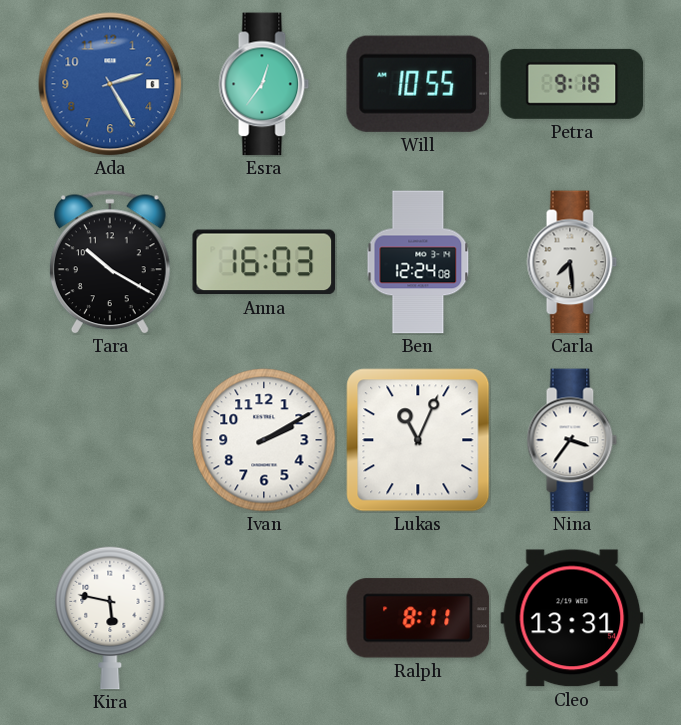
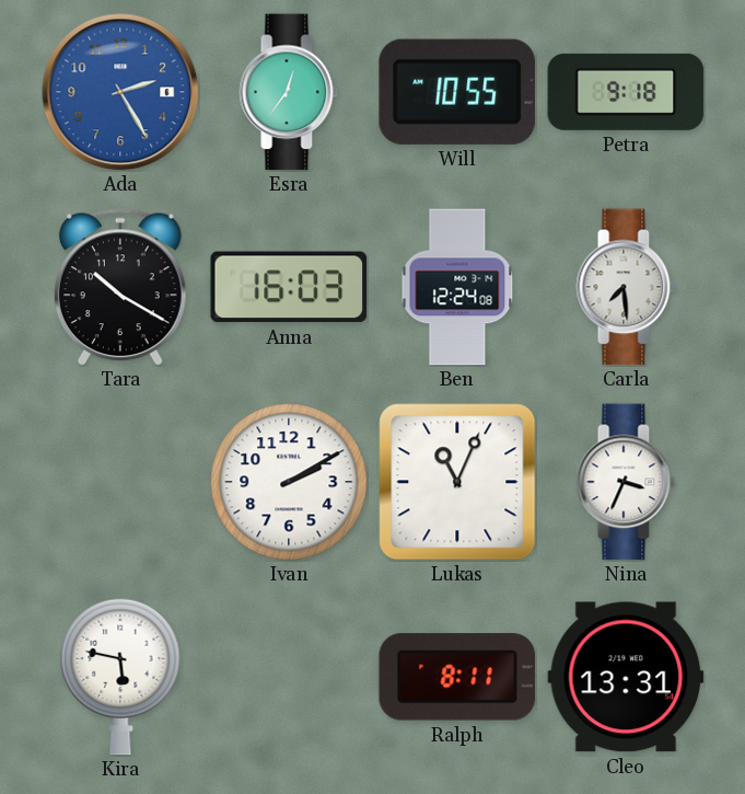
Nina: 3:36 -> 3:34 (626, 482)
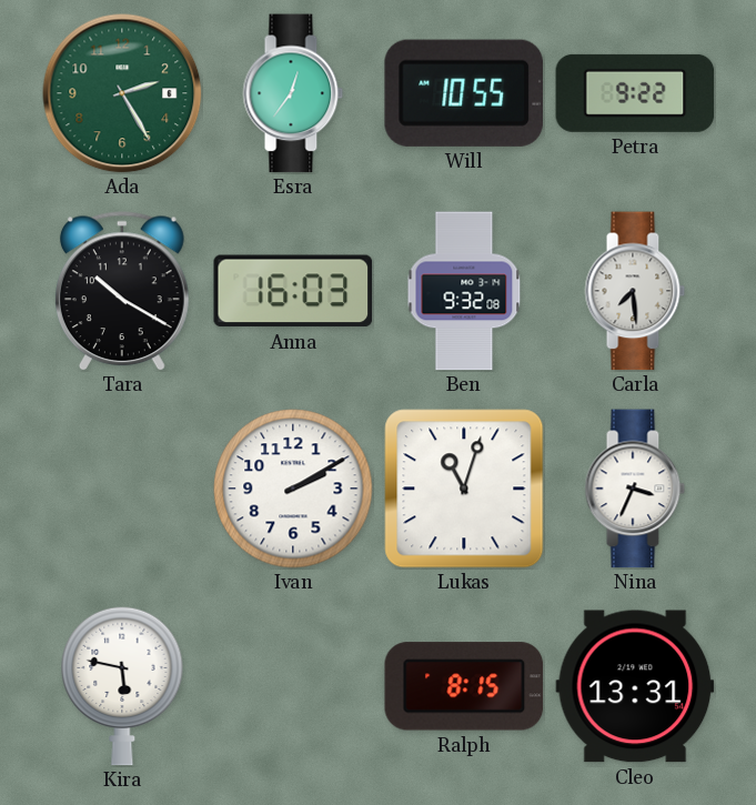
Ada dial: blue -> green (122, 93)
Petra: 9:18 -> 9:22 (635, 93)
Ben: 12:24 -> 9:32 (464, 291)
Lukas: 11:04 -> 11:03 (464, 489)
Ralph: 8:11 -> 8:15 (464, 686)
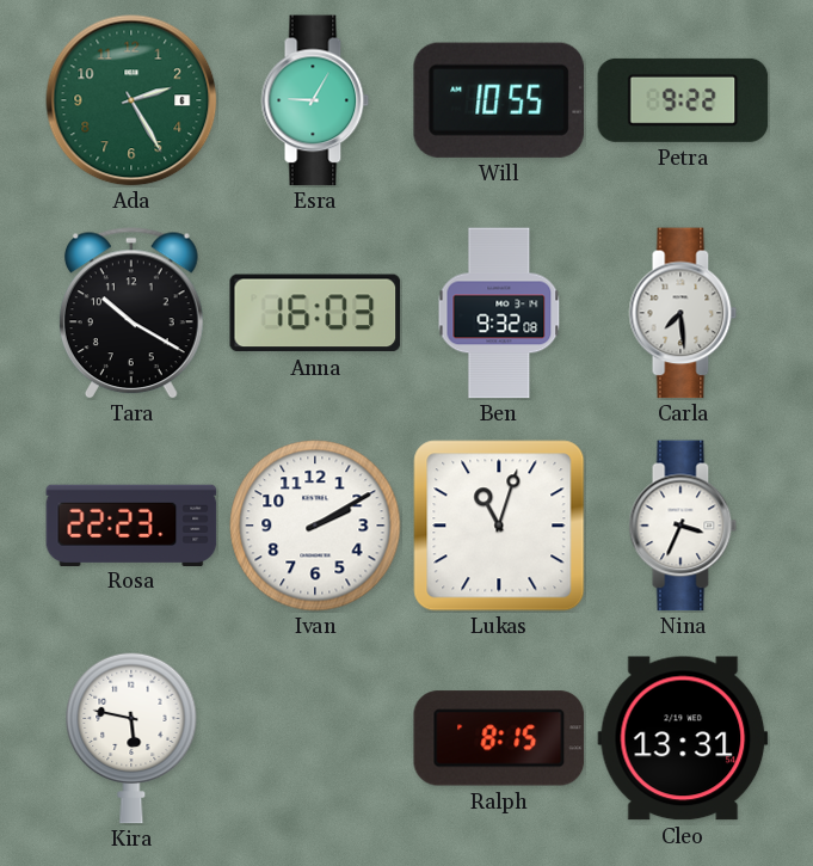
Esra: 12:36 -> 9:05 (315, 100)
Rosa: none -> 22:23 (131, 524)
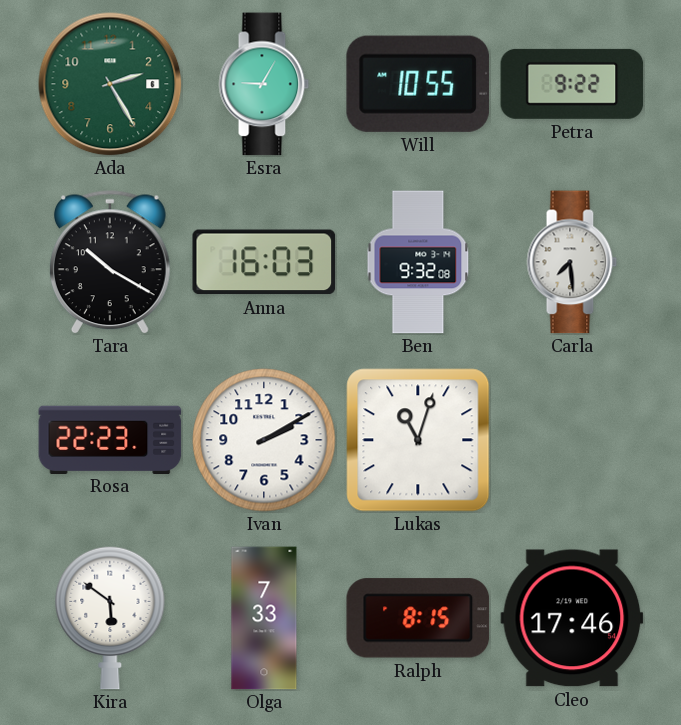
Nina: 3:34 -> none (683, 526)
Kira: 5:47 -> 5:51 (110, 618)
Olga: none -> 7:33 (264, 618)
Cleo: 13:31 -> 17:46 (572, 618)
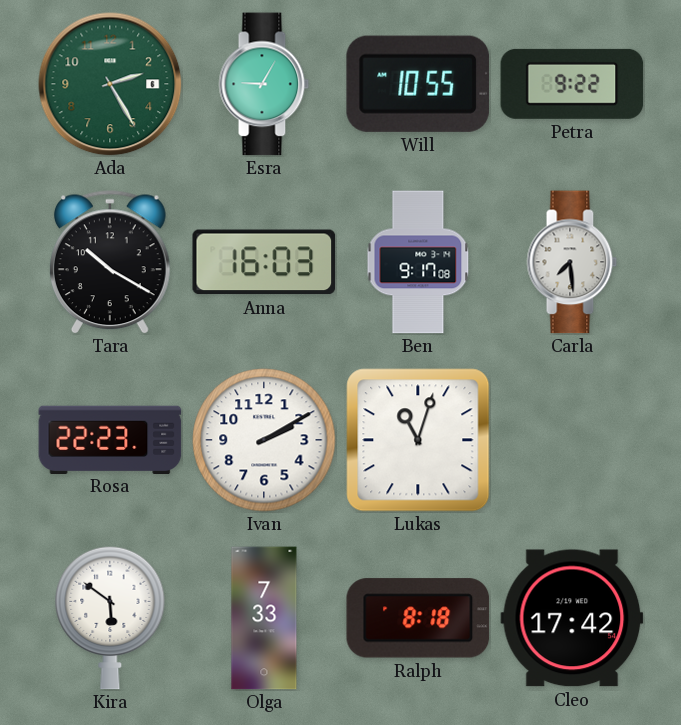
Ben: 9:32 -> 9:17 (418, 262)
Ralph: 8:15 -> 8:18 (418, 618)
Cleo: 17:46 -> 17:42 (572, 618)
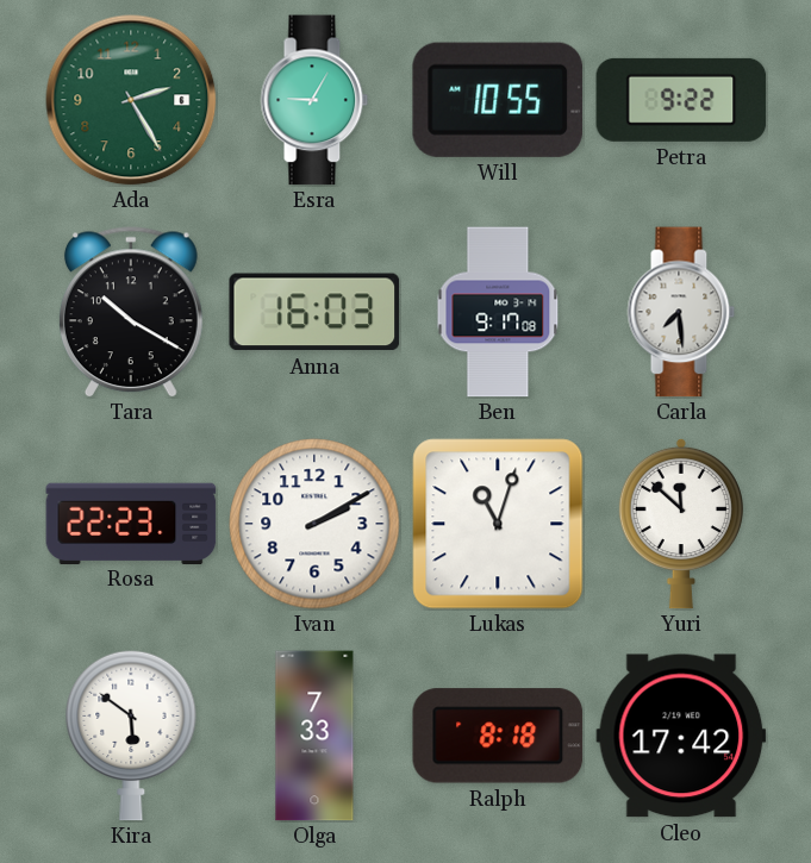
Yuri: none -> 11:52 (681, 524)
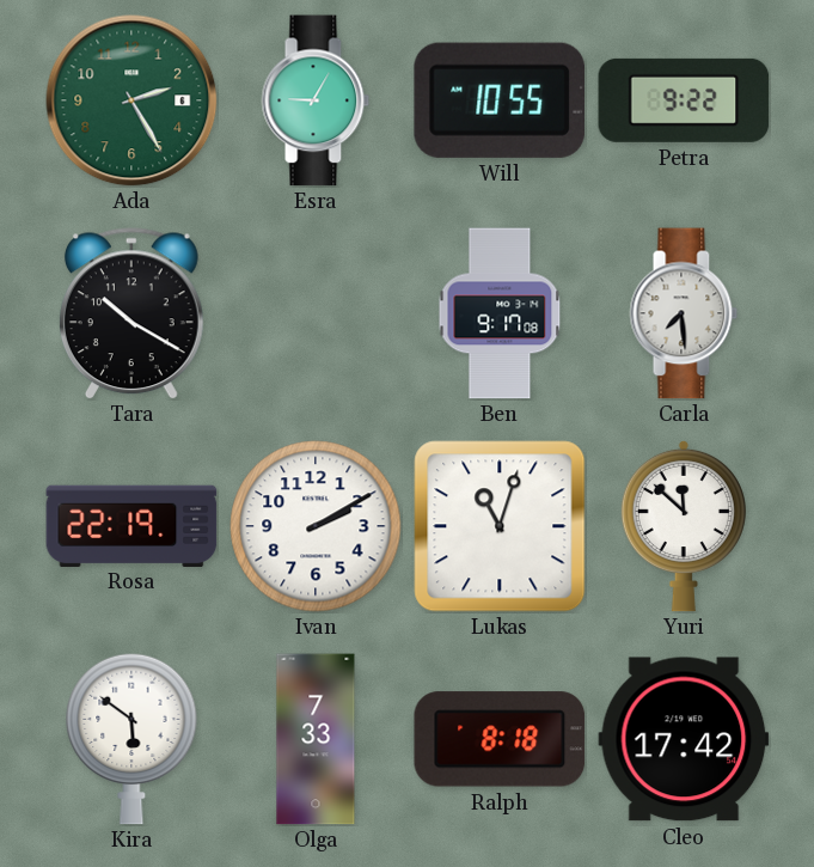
Anna: 16:03 -> none (314, 312)
Rosa: 22:23 -> 22:19 (131, 525)
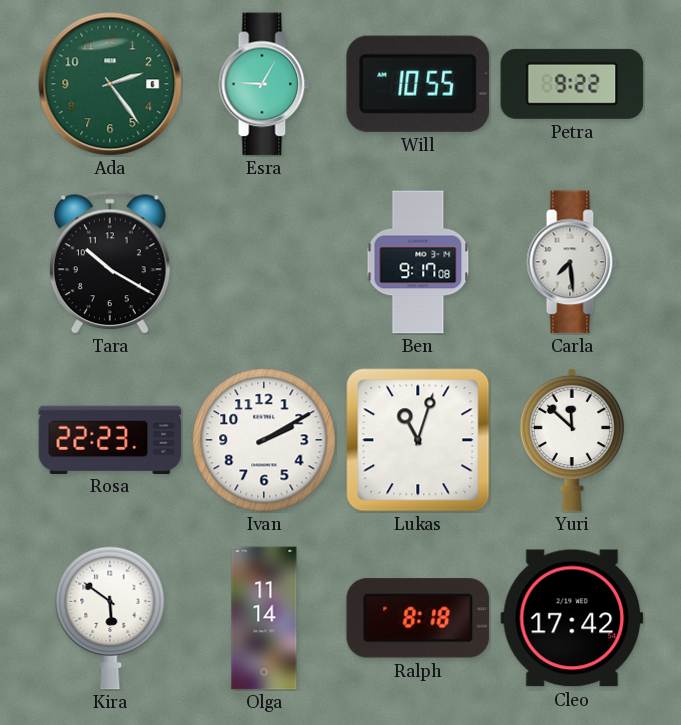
Ada: 2:25 -> 2:24 (110, 84)
Rosa: 22:19 -> 22:23 (110, 439)
Olga: 7:33 -> 11:14 (264, 618)
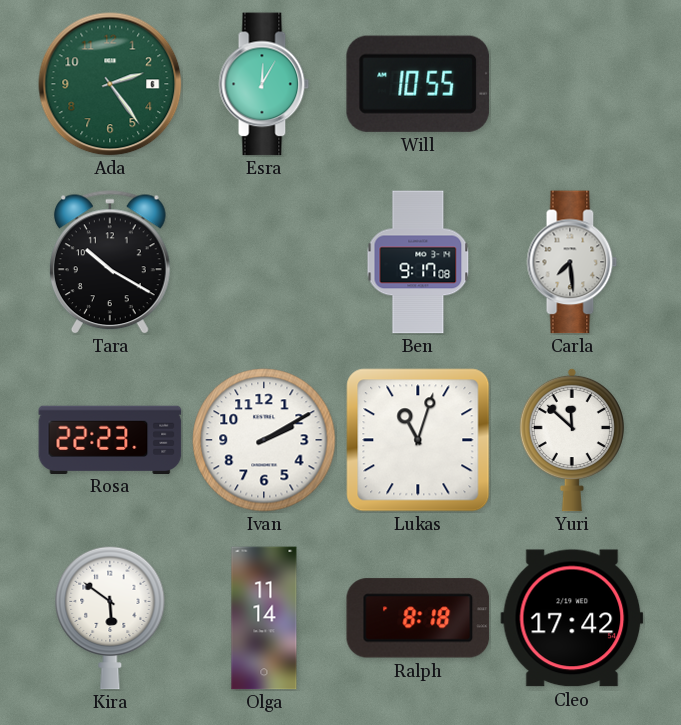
Esra: 9:05 -> 12:05 (264, 84)
Petra: 9:22 -> none (572, 84)
